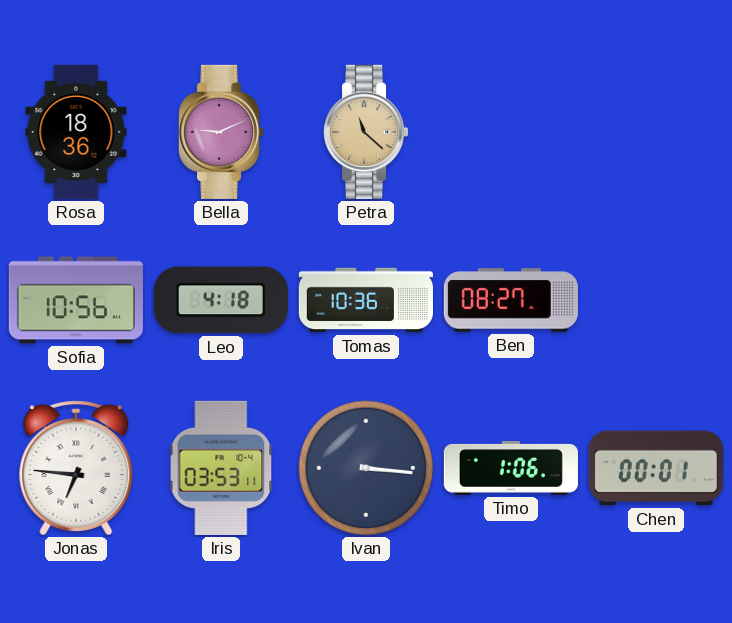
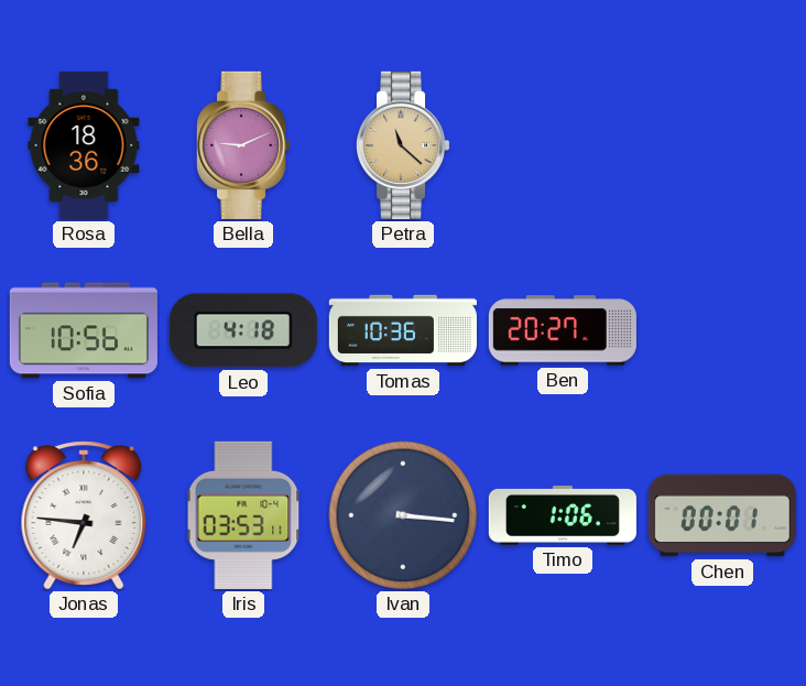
Ben: 08:27 -> 20:27 (563, 330)
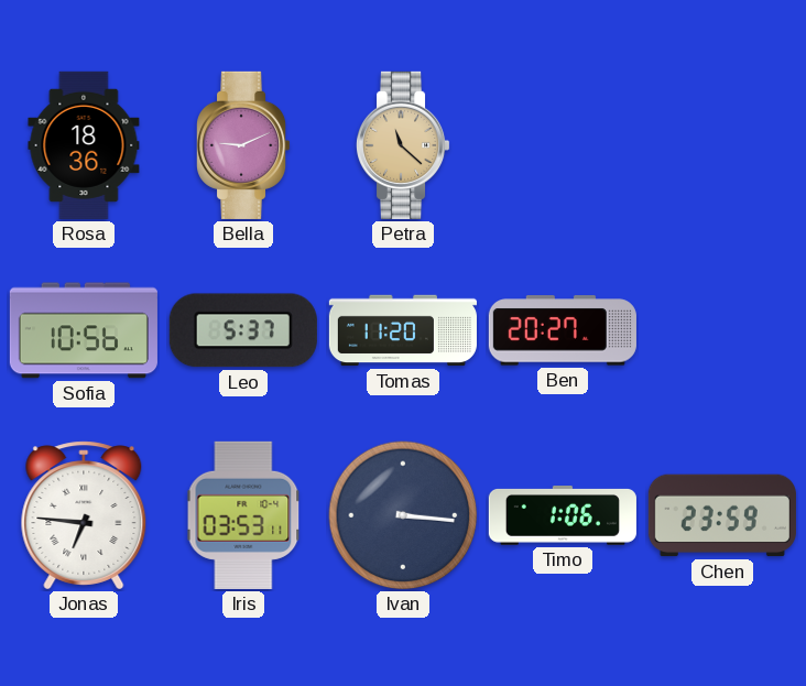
Leo: 4:18 -> 5:37 (243, 330)
Tomas: 10:36 -> 11:20 (403, 330)
Chen: 00:01 -> 23:59 (722, 515)
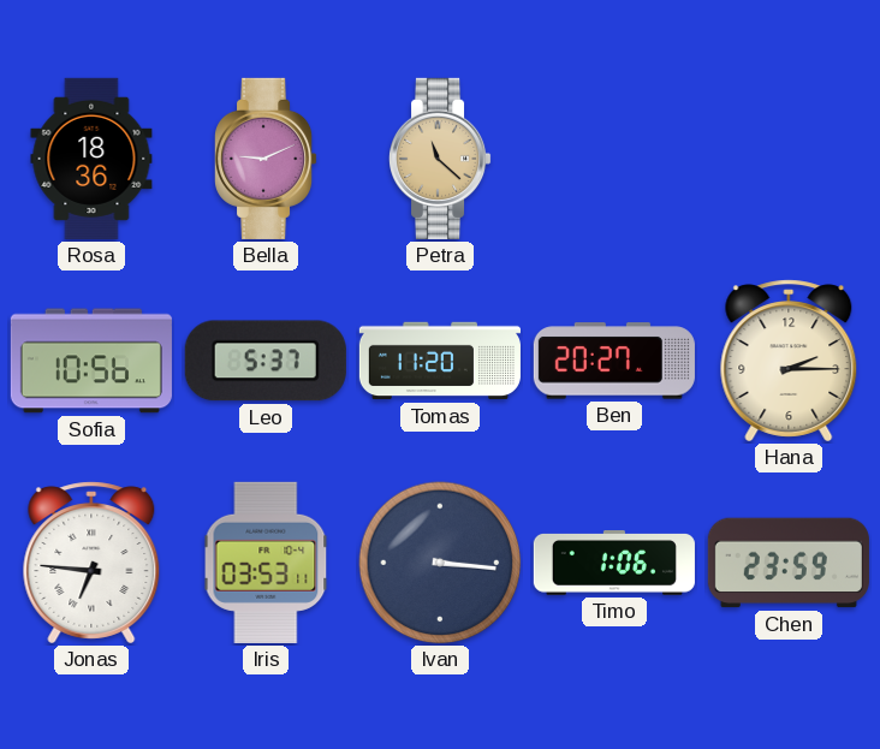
Hana: none -> 2:15 (789, 361)
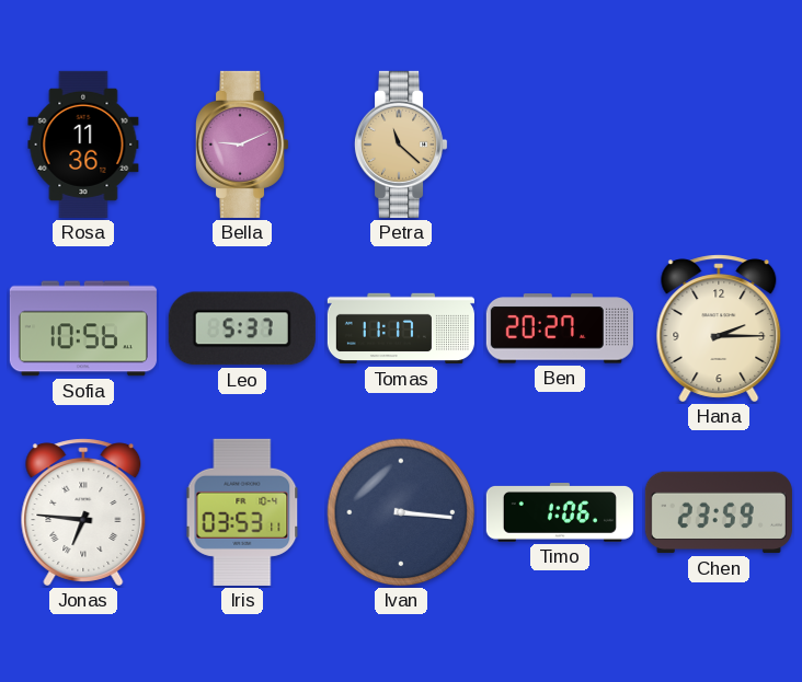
Rosa: 18:36 -> 11:36 (83, 145)
Tomas: 11:20 -> 11:17 (401, 328)
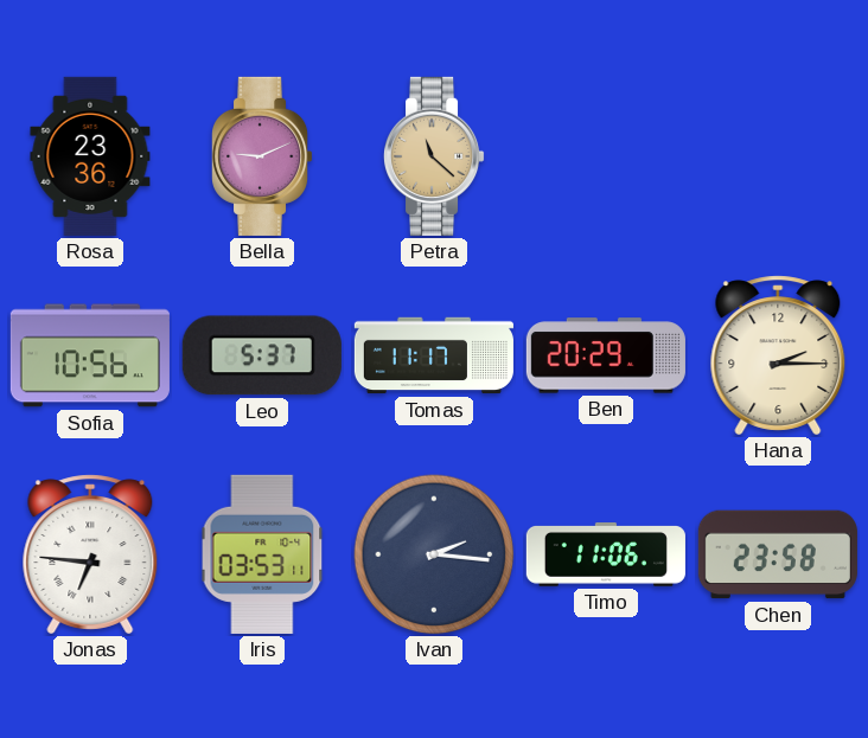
Rosa: 11:36 -> 23:36 (90, 156)
Ben: 20:27 -> 20:29 (606, 355)
Ivan: 3:16 -> 2:16 (434, 554)
Timo: 1:06 -> 11:06 (606, 556)
Chen: 23:59 -> 23:58 (778, 554)
